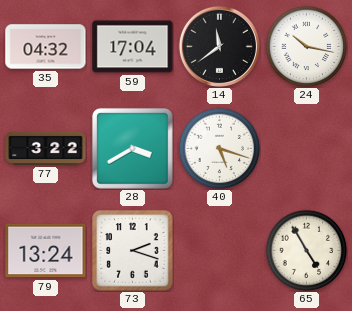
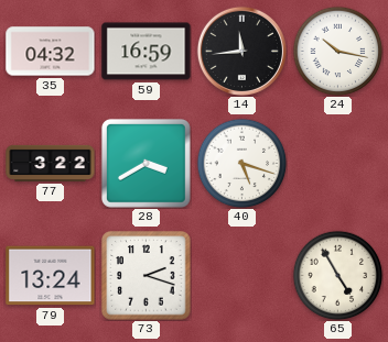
59: 17:04 -> 16:59 (147, 52)
14: 11:39 -> 11:44 (241, 51)
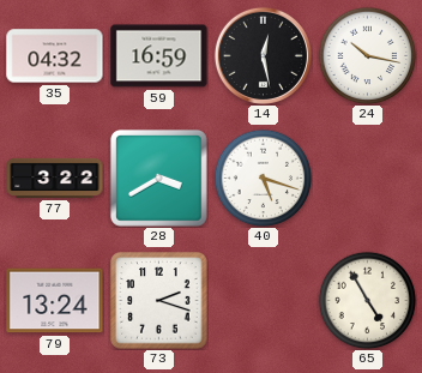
14: 11:44 -> 12:28 (263, 55)
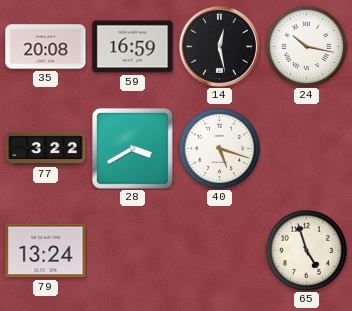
35: 04:32 -> 20:08 (46, 47)
73: 2:18 -> none (159, 301)
65: 4:55 -> 4:57 (306, 250)
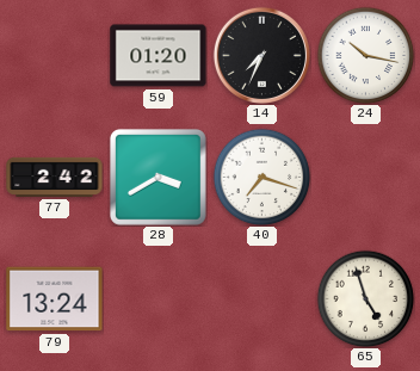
35: 20:08 -> none (46, 47)
59: 16:59 -> 01:20 (159, 56)
14: 12:28 -> 7:34 (261, 55)
77: 3:22 -> 2:42 (55, 177)
40: 5:18 -> 7:18 (261, 177)
